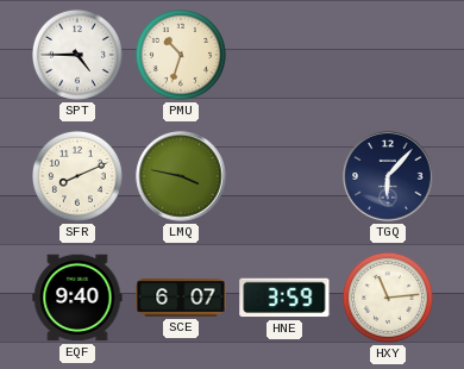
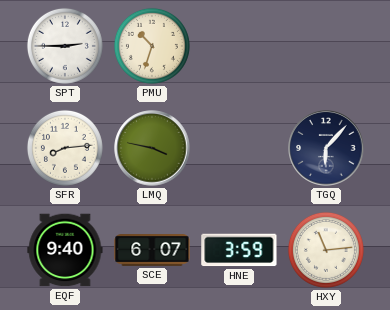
SPT: 4:45 -> 2:45 (65, 46)
SFR: 8:11 -> 8:14 (65, 148)
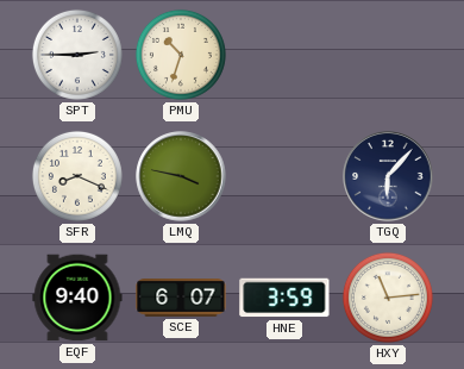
SFR: 8:14 -> 8:19 (77, 176)
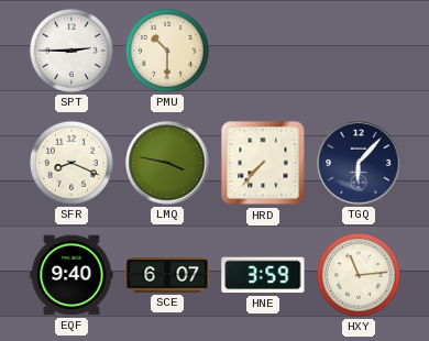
PMU: 10:33 -> 10:30 (167, 51)
HRD: none -> 7:37 (263, 163)
